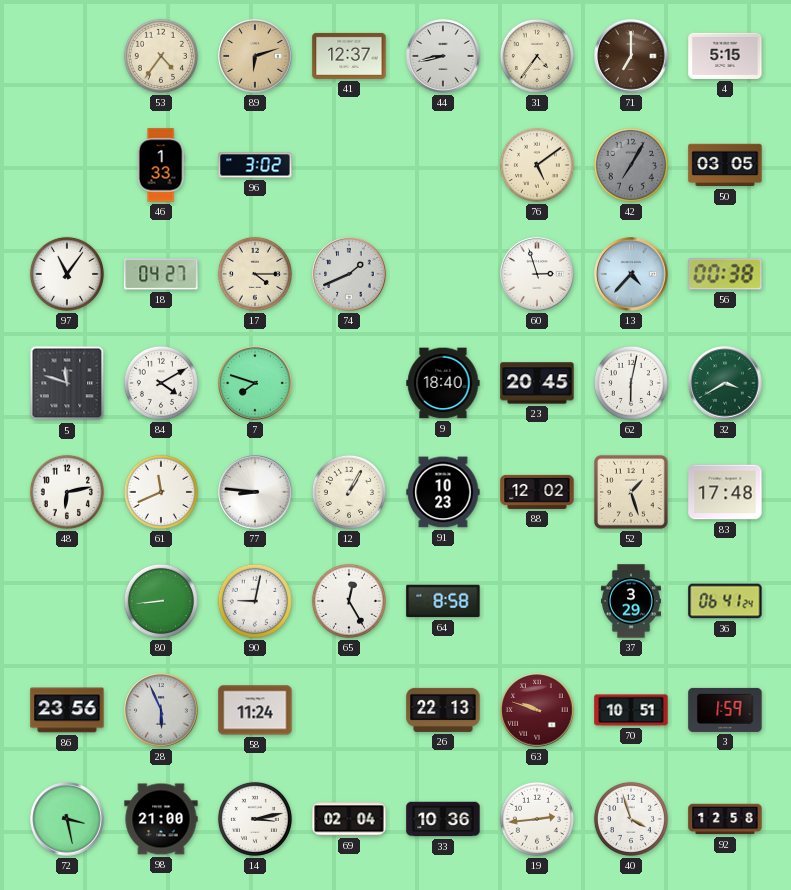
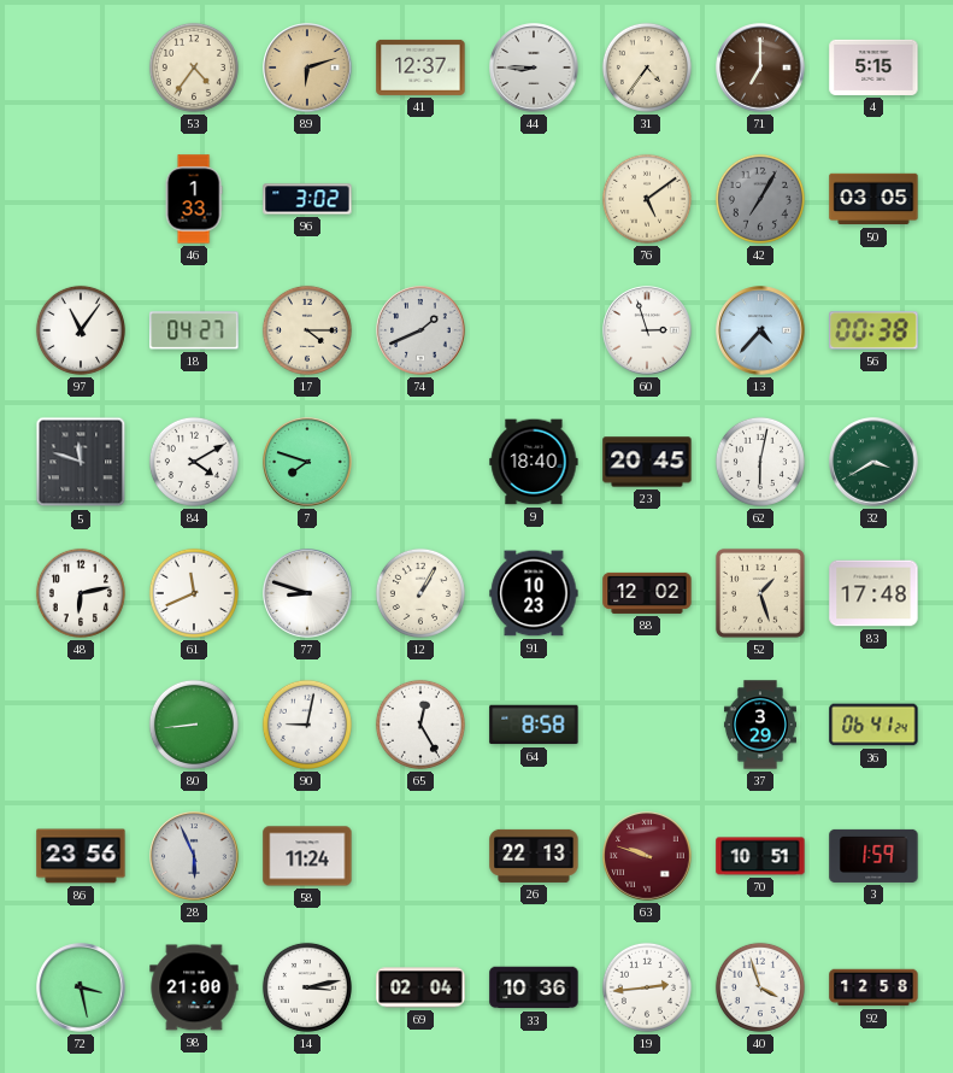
44: 8:43 -> 8:45 (534, 68)
77: 8:46 -> 8:48 (307, 593)
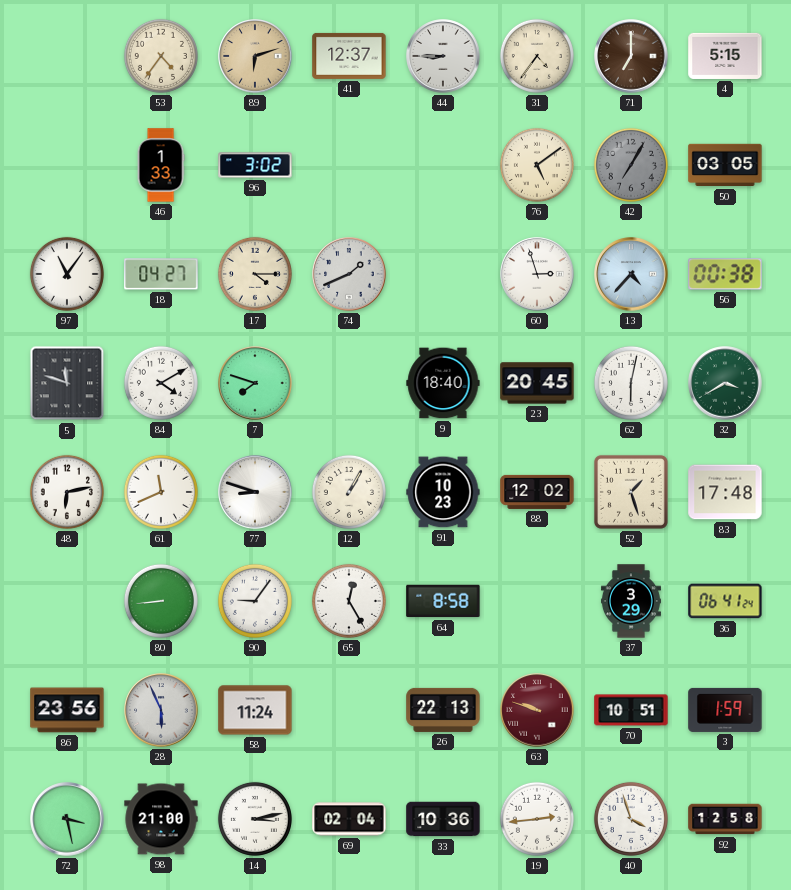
90: 9:02 -> 9:06 (255, 601)
